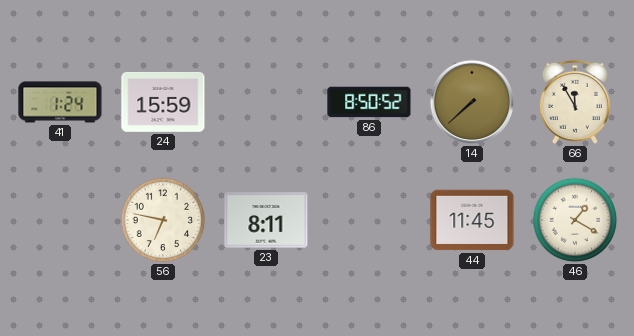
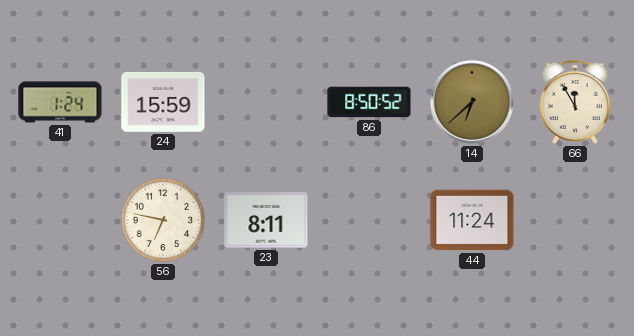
14: 7:38 -> 6:38 (472, 102)
44: 11:45 -> 11:24 (472, 220)
46: 1:20 -> none (575, 220)
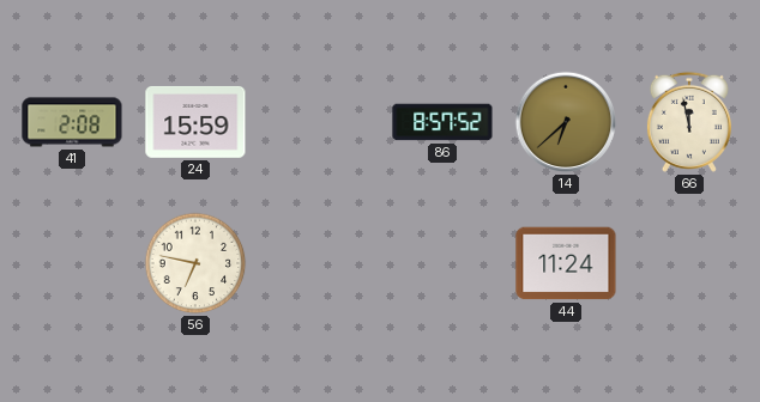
41: 1:24 -> 2:08 (72, 122)
86: 8:50 -> 8:57 (442, 122)
66: 11:55 -> 11:58 (689, 122)
23: 8:11 -> none (266, 220)
